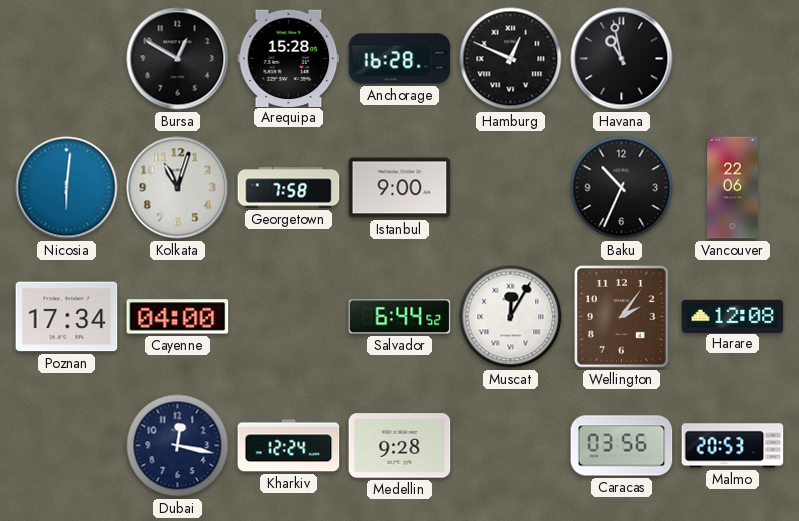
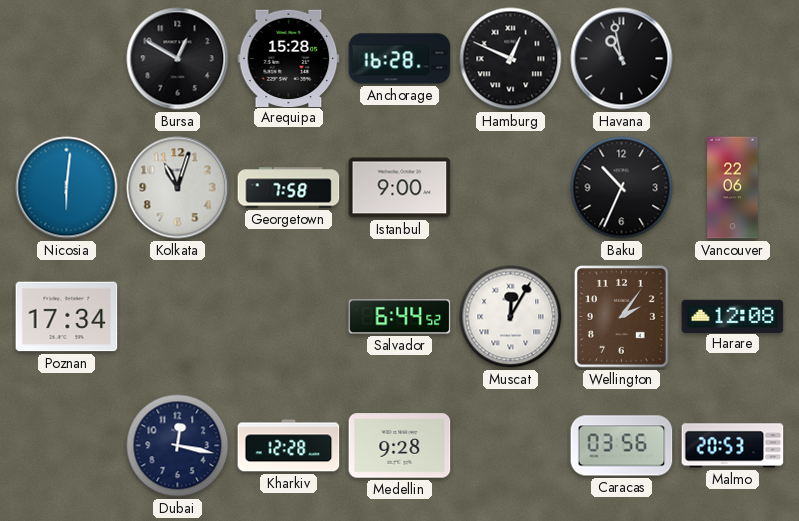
Cayenne: 04:00 -> none (178, 317)
Kharkiv: 12:24 -> 12:28 (289, 446)
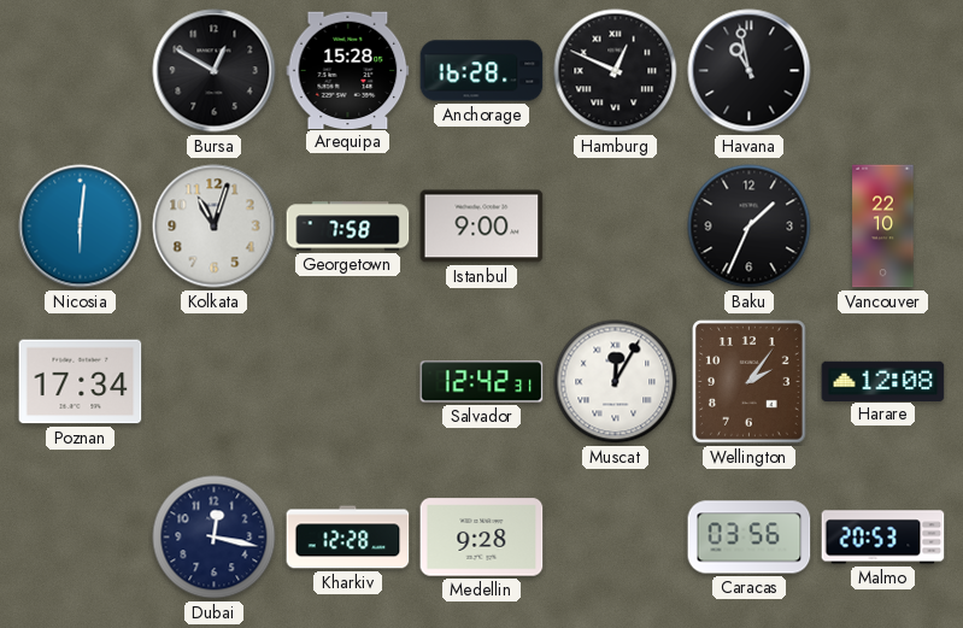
Baku: 10:34 -> 1:34 (750, 227)
Vancouver: 22:06 -> 22:10 (883, 227)
Salvador: 6:44 -> 12:42 (482, 382)
